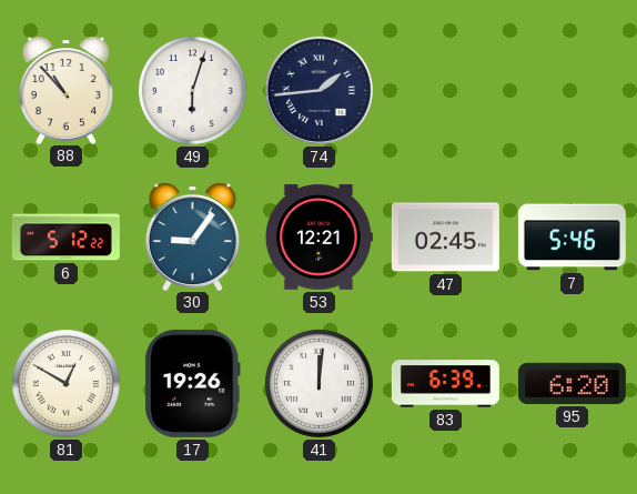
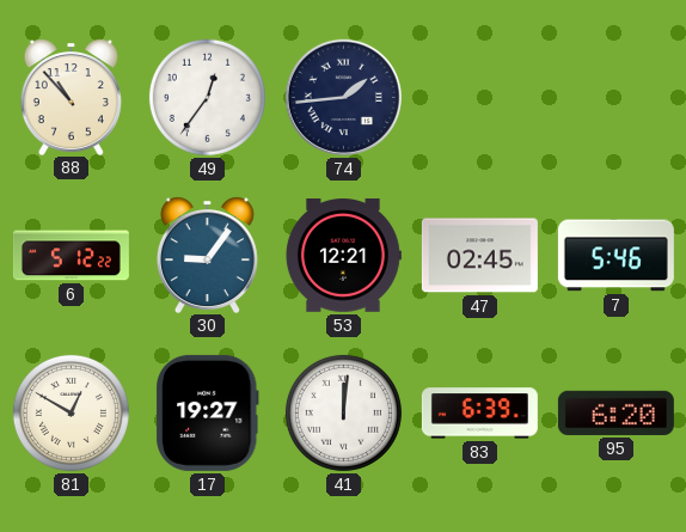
49: 6:03 -> 12:36 (207, 97)
17: 19:26 -> 19:27 (207, 412)
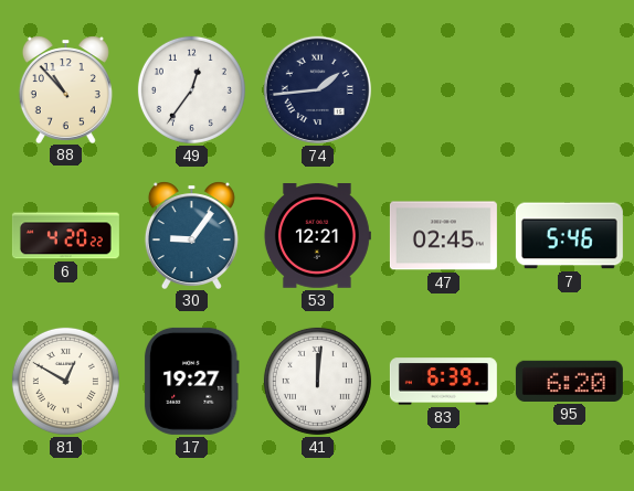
6: 5:12 -> 4:20 (65, 236)
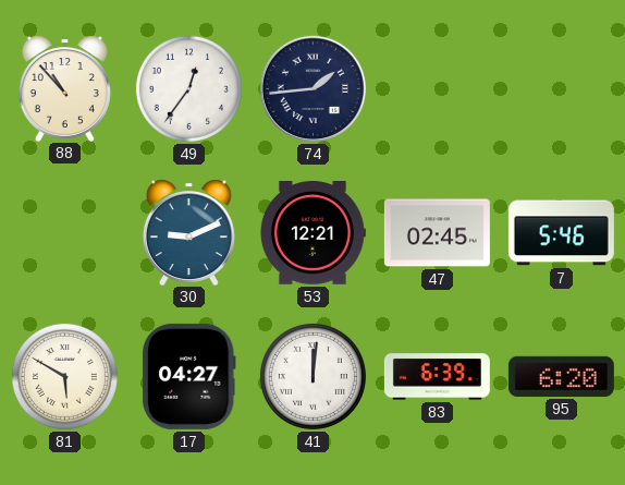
6: 4:20 -> none (65, 236)
30: 9:06 -> 9:11 (188, 232)
81: 12:50 -> 5:50 (64, 376)
17: 19:27 -> 04:27 (188, 376)
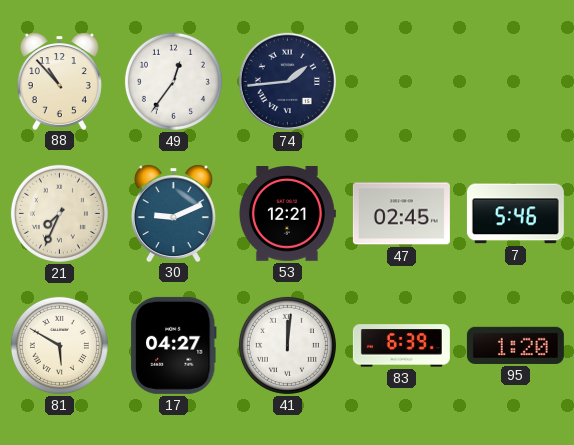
21: none -> 7:34 (59, 213)
95: 6:20 -> 1:20 (515, 345)
